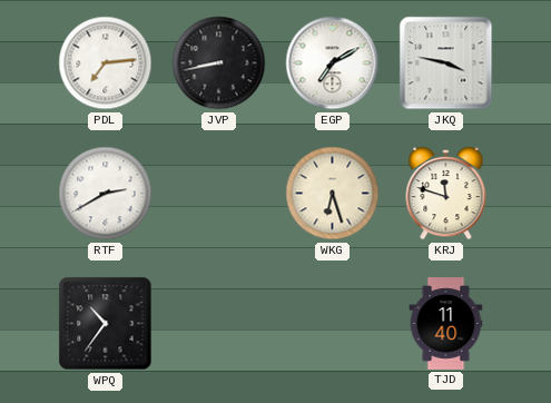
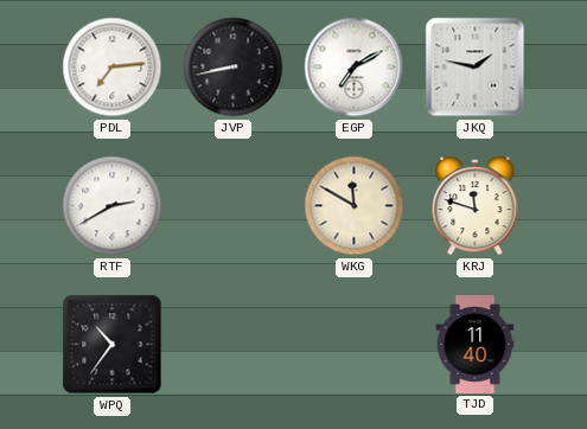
JKQ: 3:47 -> 1:47 (476, 68)
WKG: 6:27 -> 11:50 (355, 206)
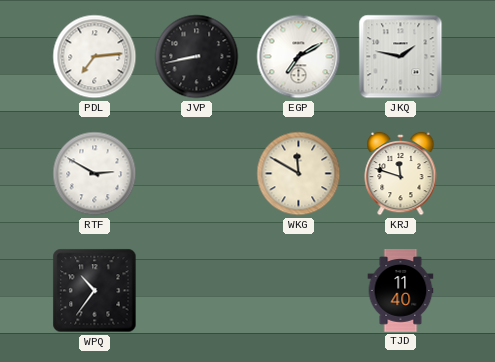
RTF: 2:40 -> 2:50 (95, 174)
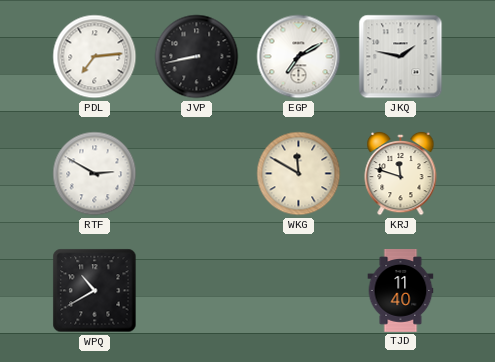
WPQ: 10:36 -> 10:40 (95, 291)
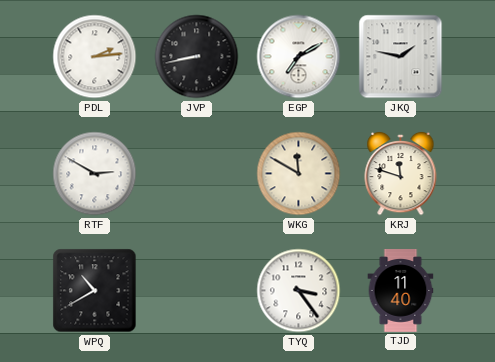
PDL: 7:14 -> 2:14 (95, 57)
TYQ: none -> 3:24 (299, 291)
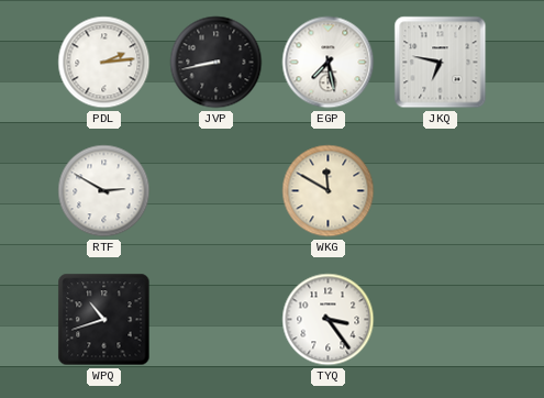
EGP: 7:10 -> 7:28 (329, 63)
JKQ: 1:47 -> 6:47 (441, 63)
KRJ: 11:48 -> none (401, 174)
WPQ: 10:40 -> 10:42 (104, 320)
TJD: 11:40 -> none (401, 291)
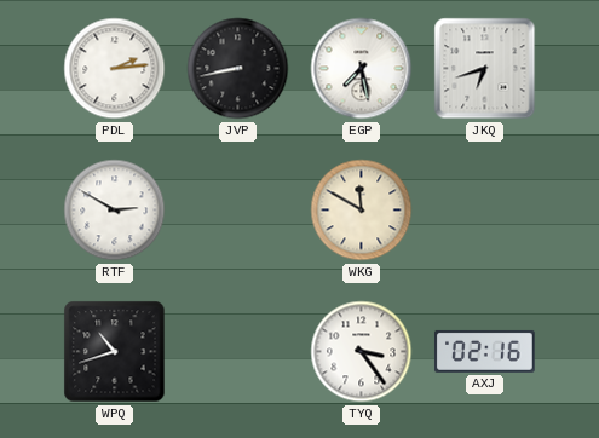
JKQ: 6:47 -> 6:42 (485, 69)
AXJ: none -> 02:16 (484, 351)
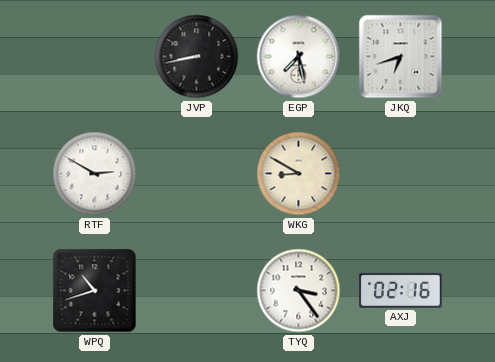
PDL: 2:14 -> none (115, 69)
WKG: 11:50 -> 8:50 (299, 174)
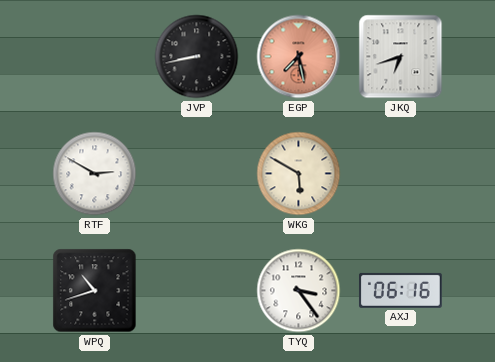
EGP dial: white -> salmon (299, 57)
WKG: 8:50 -> 5:50 (299, 174)
AXJ: 02:16 -> 06:16 (400, 290)
